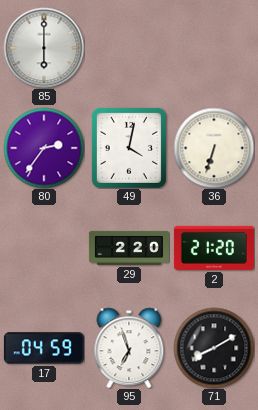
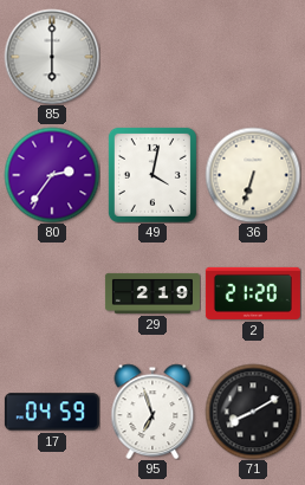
29: 2:20 -> 2:19 (152, 293)
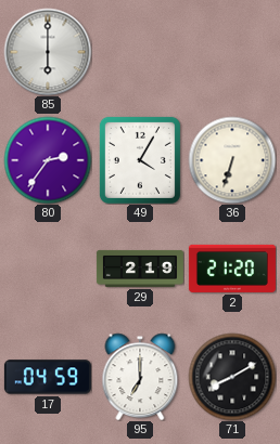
49: 4:02 -> 4:05 (140, 160)
95: 6:57 -> 7:00 (140, 377)
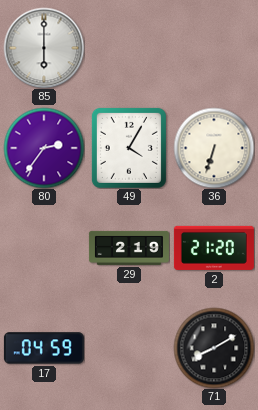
95: 7:00 -> none (140, 377)
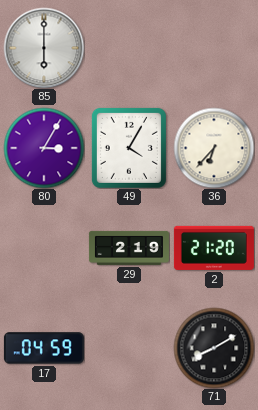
80: 2:36 -> 3:05 (44, 148)
36: 6:33 -> 6:37 (214, 148)
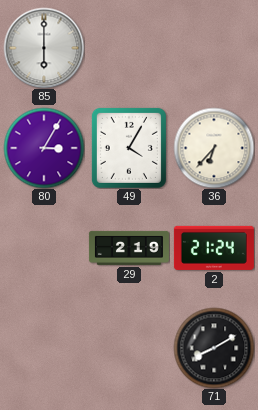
2: 21:20 -> 21:24 (214, 248)
17: 04:59 -> none (44, 348)
